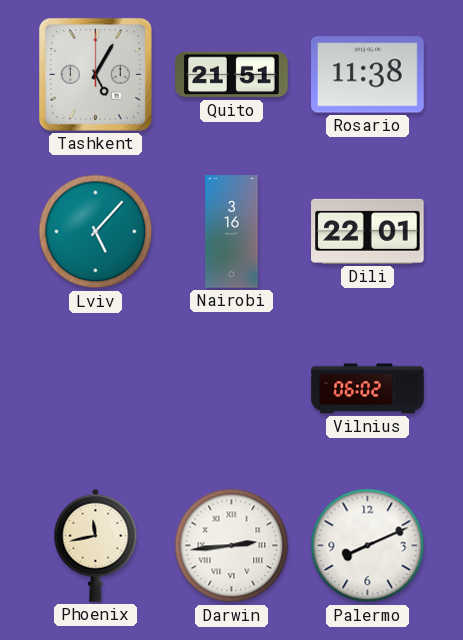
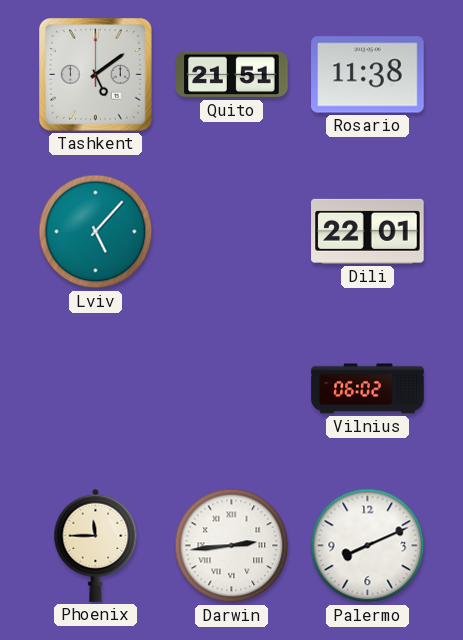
Tashkent: 5:05 -> 5:09 (96, 75)
Nairobi: 3:16 -> none (232, 232)
Phoenix: 11:43 -> 11:45 (96, 545)
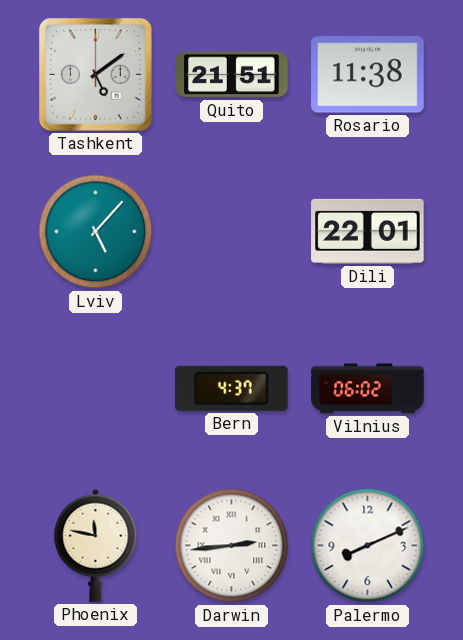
Bern: none -> 4:37 (231, 388)
Phoenix: 11:45 -> 11:47 (96, 545)
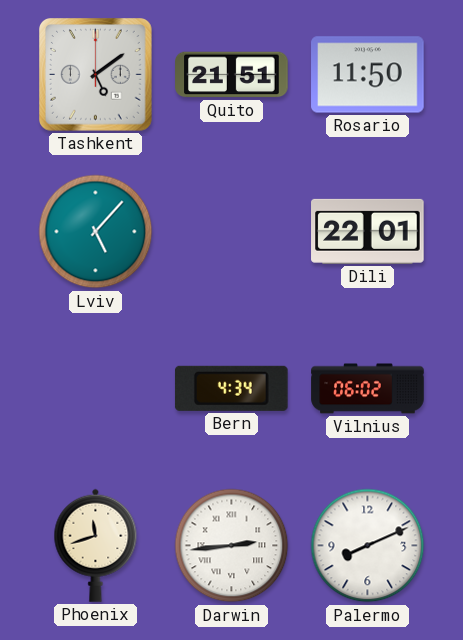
Rosario: 11:38 -> 11:50 (368, 75)
Bern: 4:37 -> 4:34 (231, 388)
Phoenix: 11:47 -> 11:42 (96, 545)
